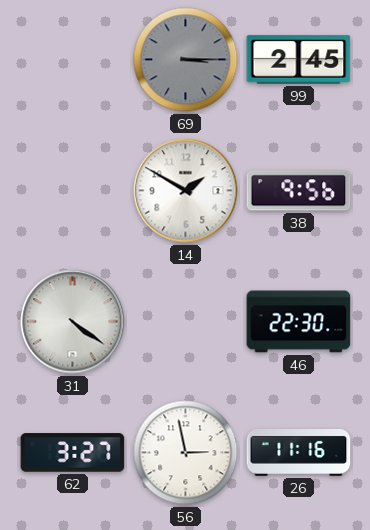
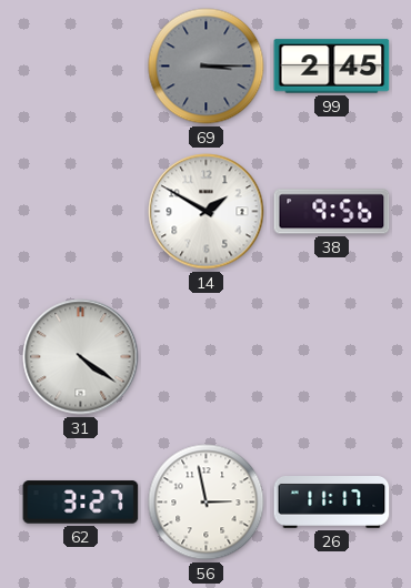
46: 22:30 -> none (299, 322)
26: 11:16 -> 11:17 (332, 503)
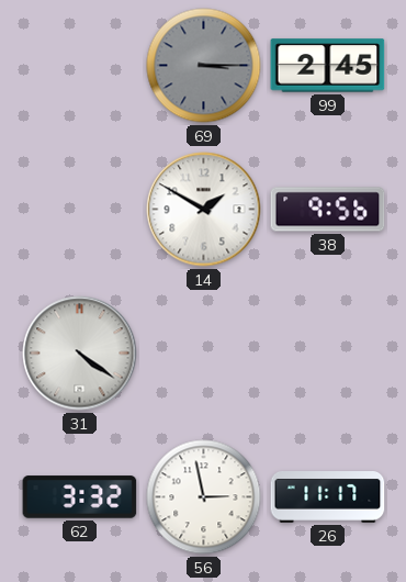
62: 3:27 -> 3:32 (80, 497)
